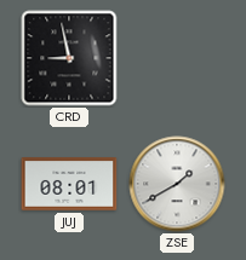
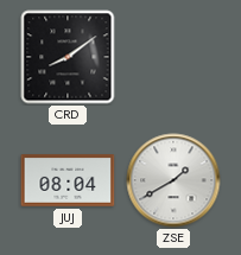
CRD: 8:58 -> 8:09 (68, 57)
JUJ: 08:01 -> 08:04 (68, 180)
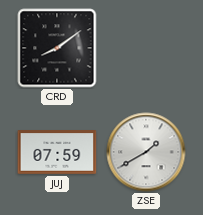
JUJ: 08:04 -> 07:59 (57, 152)
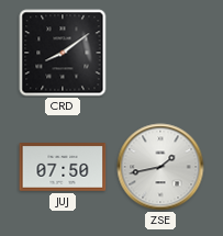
JUJ: 07:59 -> 07:50 (63, 167)
ZSE: 1:40 -> 1:43 (160, 167)
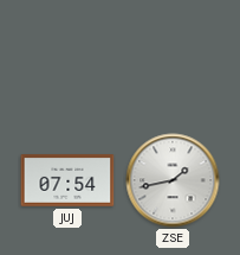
CRD: 8:09 -> none (63, 53)
JUJ: 07:50 -> 07:54 (67, 180)
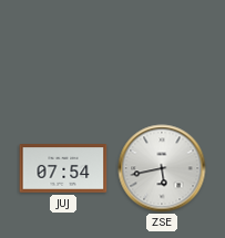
ZSE: 1:43 -> 5:43 (162, 168)
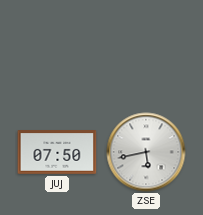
JUJ: 07:54 -> 07:50 (57, 152)
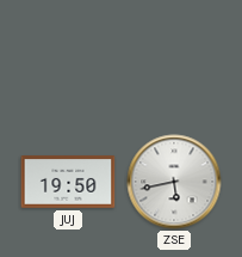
JUJ: 07:50 -> 19:50 (68, 182)
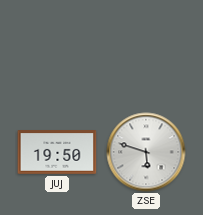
ZSE: 5:43 -> 5:48 (146, 152)
